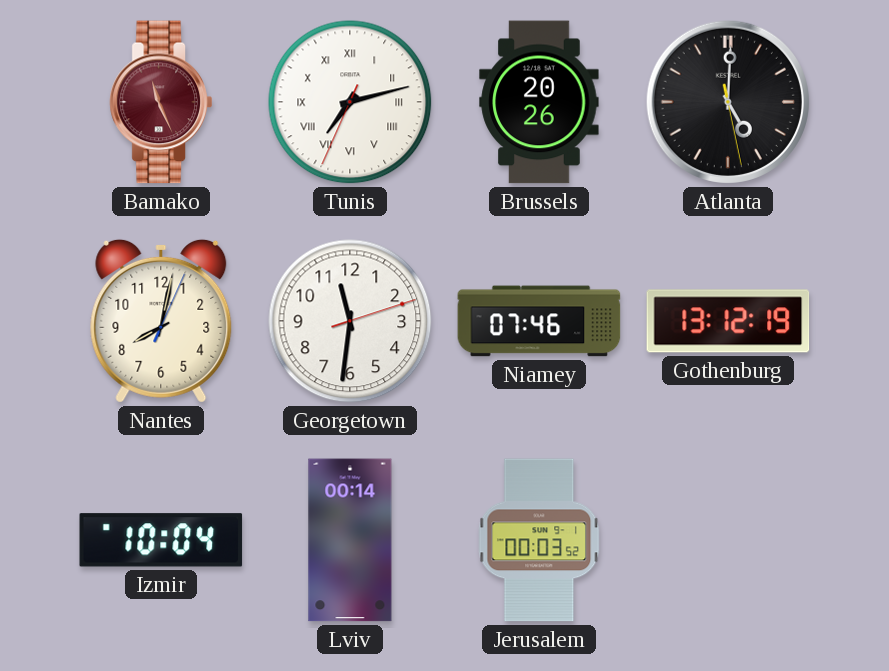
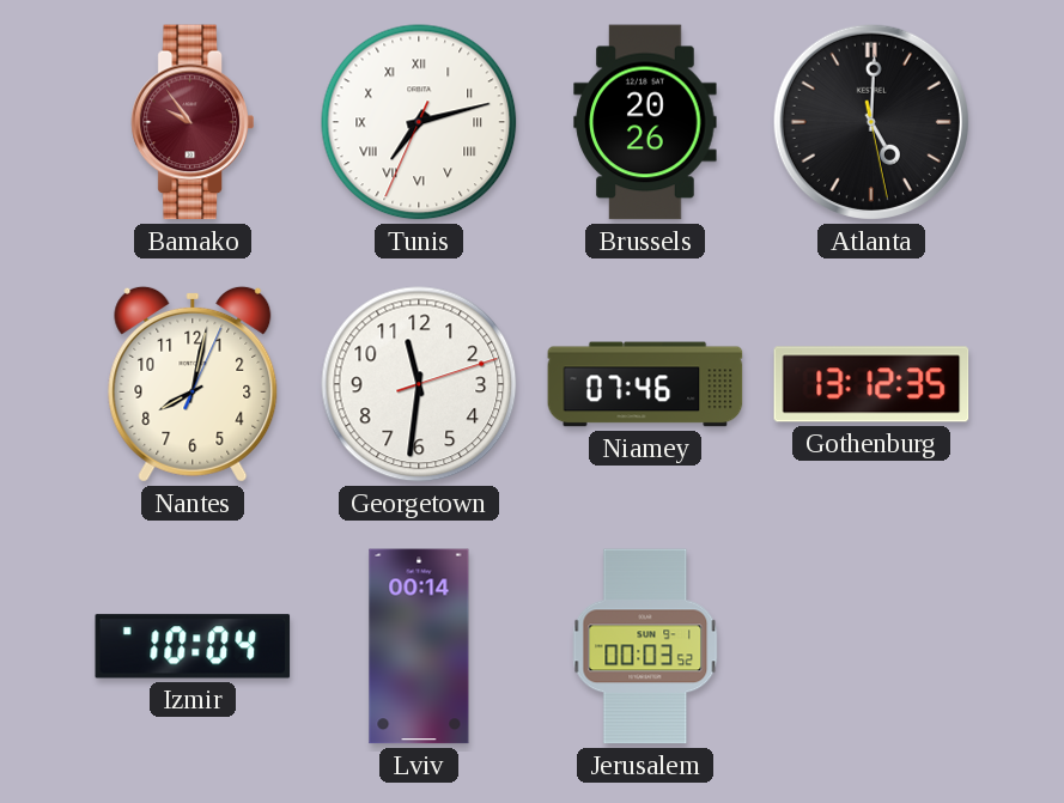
Bamako: 11:26 -> 9:54 (193, 122)
Gothenburg: 13:12:19 -> 13:12:35 (871, 384)
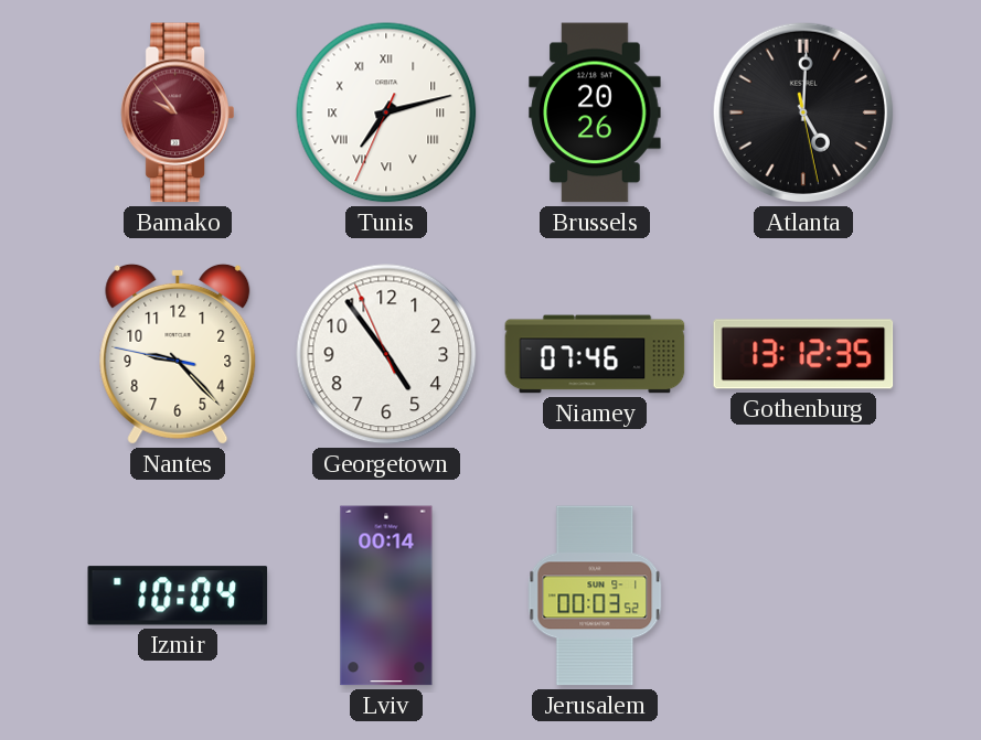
Nantes: 8:02 -> 9:22 (178, 354)
Georgetown: 11:31 -> 4:53 (386, 354)
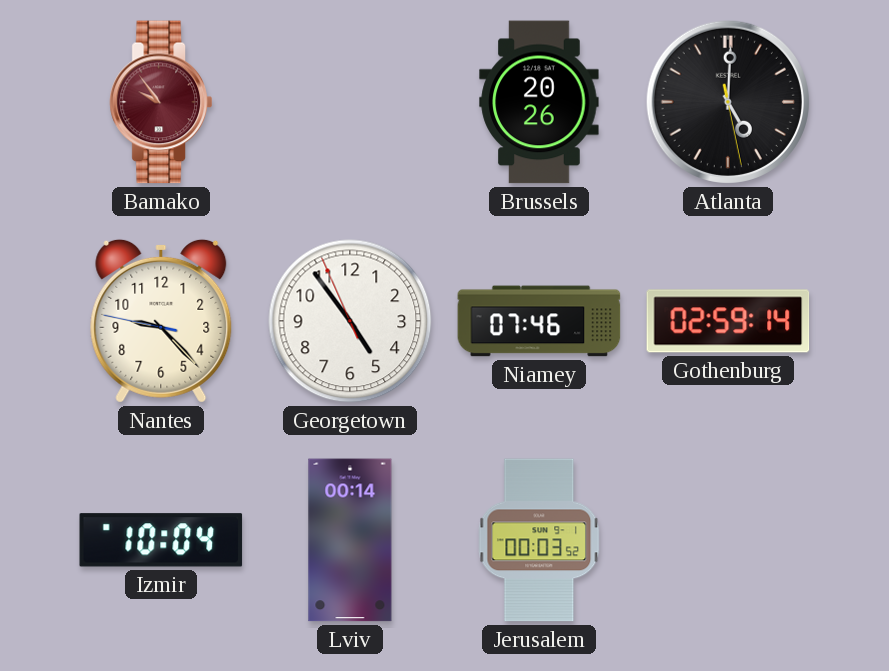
Tunis: 7:12 -> none (386, 112)
Gothenburg: 13:12 -> 02:59 (728, 321)
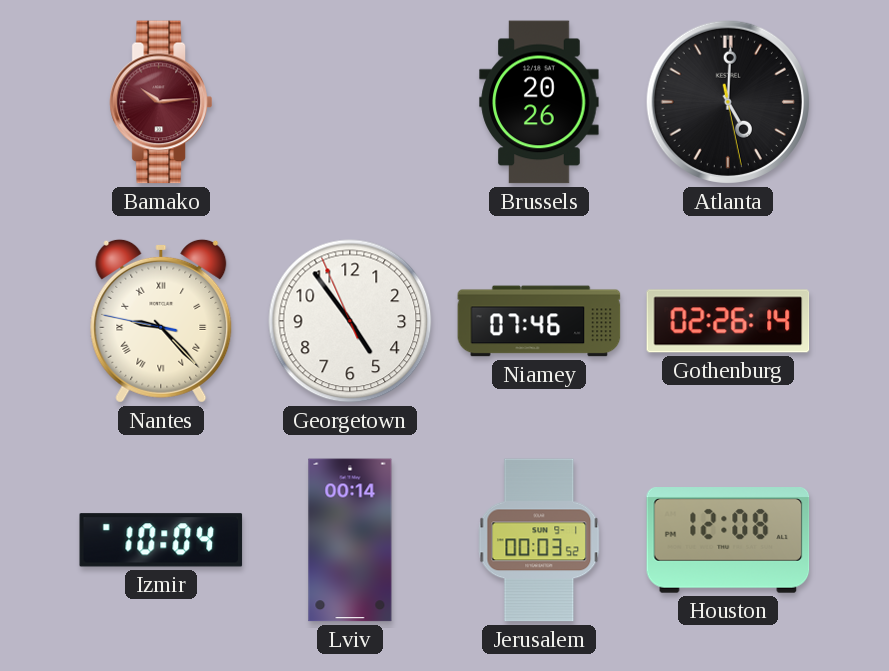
Bamako: 9:54 -> 10:14 (161, 102)
Nantes numerals: Arabic -> Roman (161, 321)
Gothenburg: 02:59 -> 02:26 (728, 321)
Houston: none -> 12:08 (728, 541)
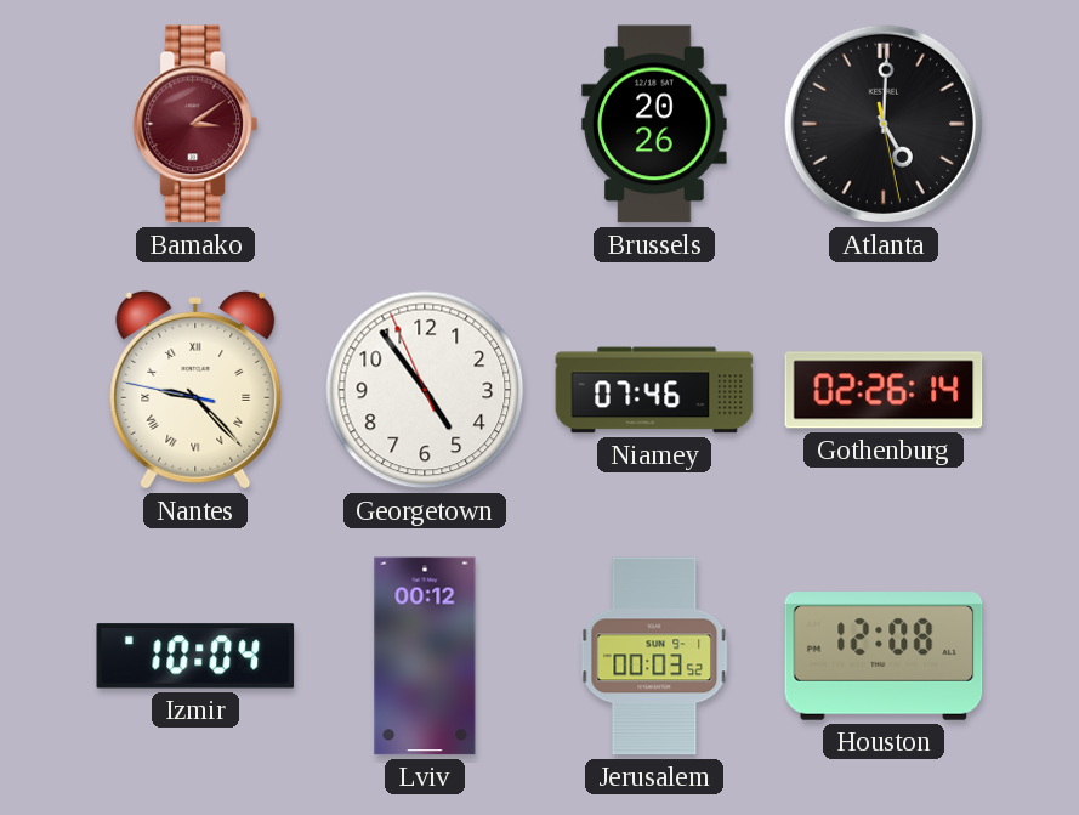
Bamako: 10:14 -> 3:09 (195, 124)
Lviv: 00:14 -> 00:12 (425, 656)
